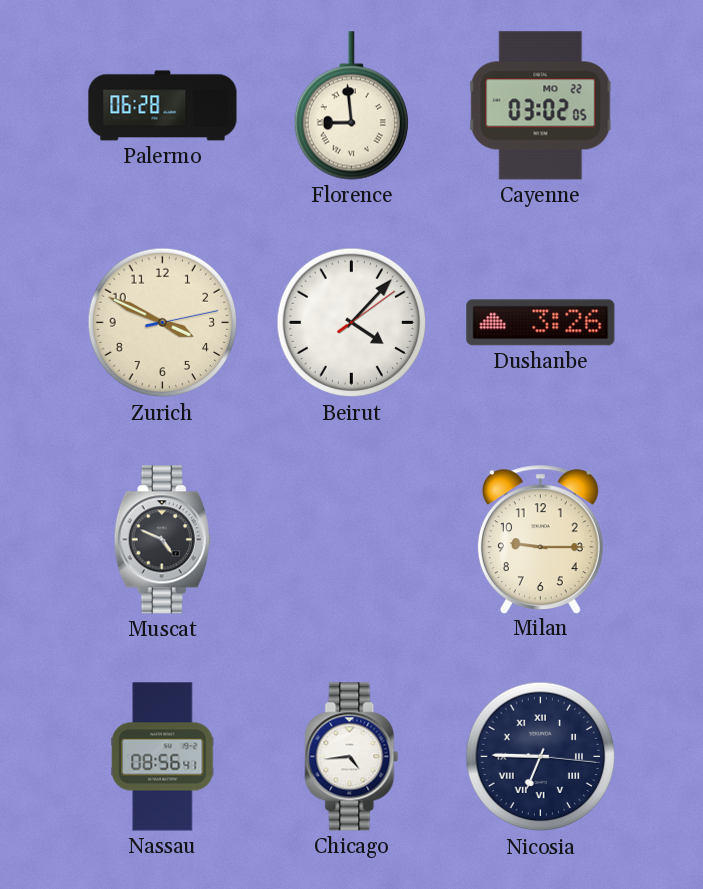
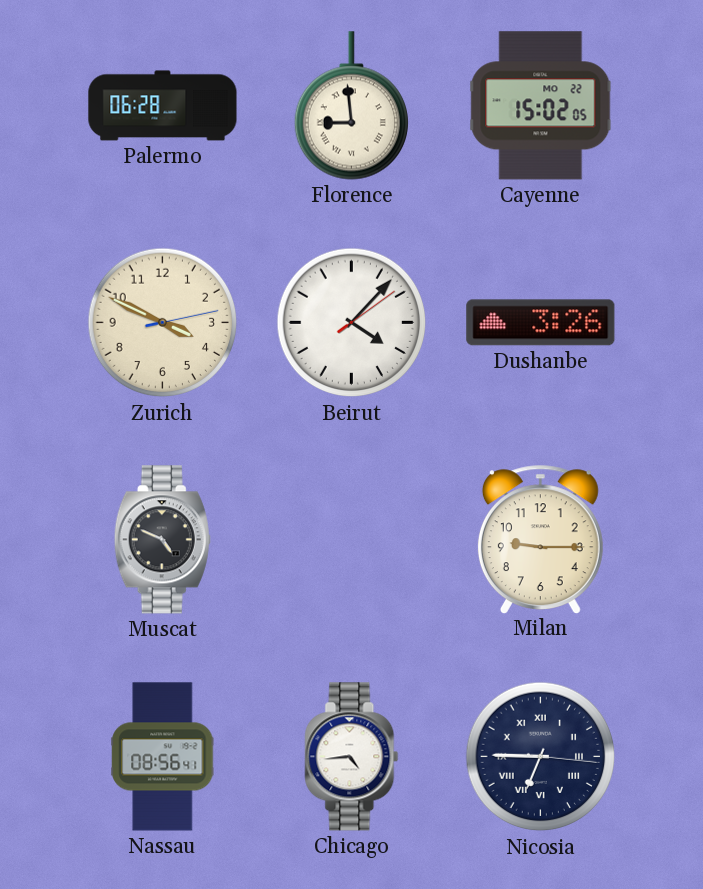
Cayenne: 03:02 -> 15:02 (541, 106)
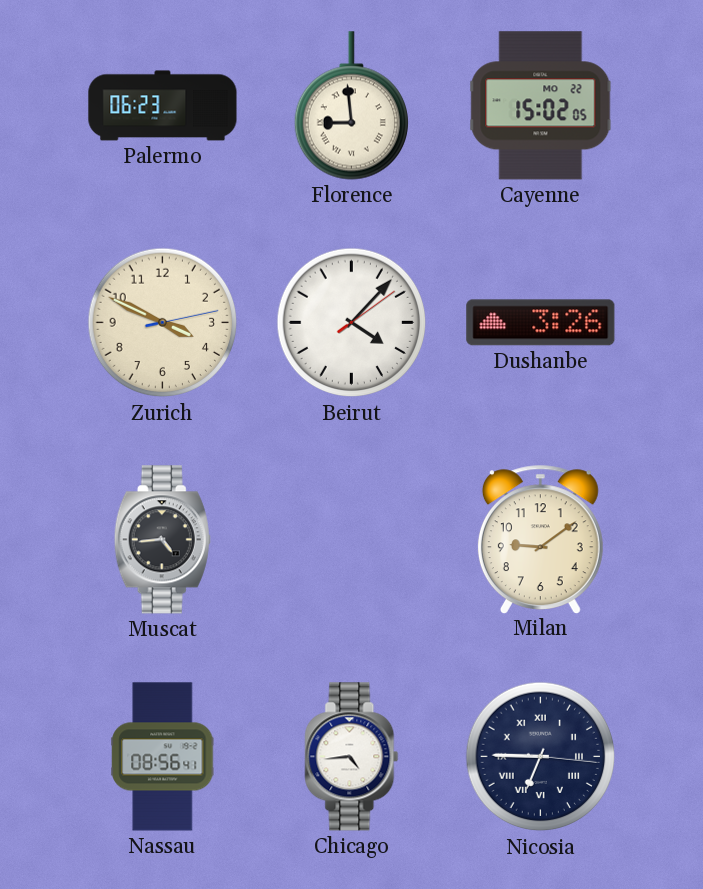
Palermo: 06:28 -> 06:23 (163, 106)
Muscat: 4:49 -> 4:44 (162, 540)
Milan: 9:15 -> 9:09 (540, 539)
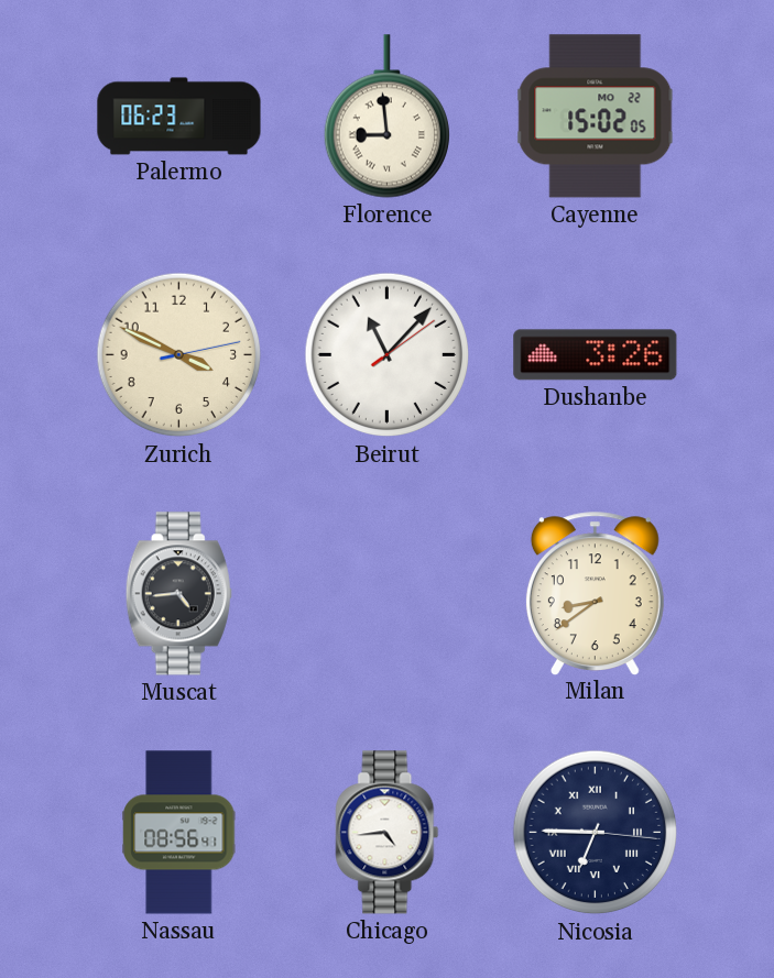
Beirut: 4:07 -> 11:07 (388, 355)
Milan: 9:09 -> 8:39 (595, 593)
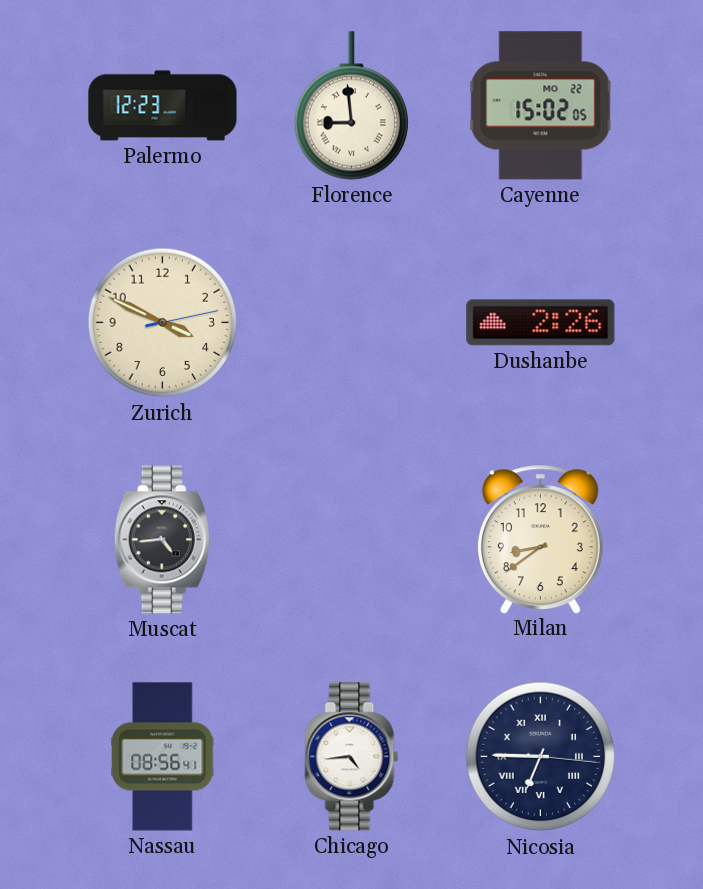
Palermo: 06:23 -> 12:23 (163, 106)
Beirut: 11:07 -> none (388, 355)
Dushanbe: 3:26 -> 2:26 (541, 323)
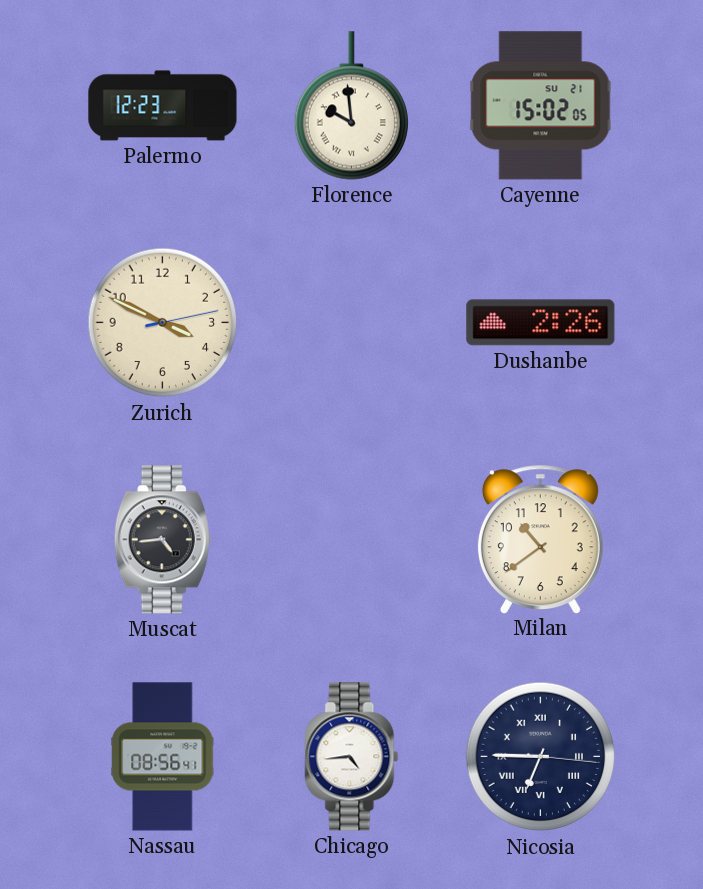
Florence: 8:59 -> 9:59 (351, 106)
Cayenne date: MO 22 -> SU 21 (541, 106)
Milan: 8:39 -> 10:39 (540, 539)
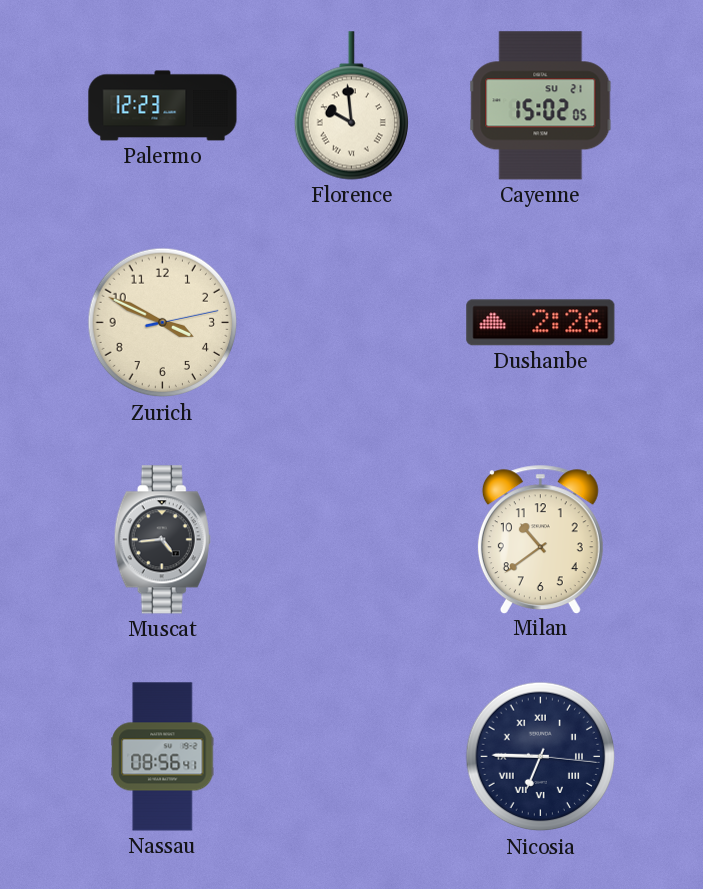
Chicago: 4:44 -> none (352, 757)
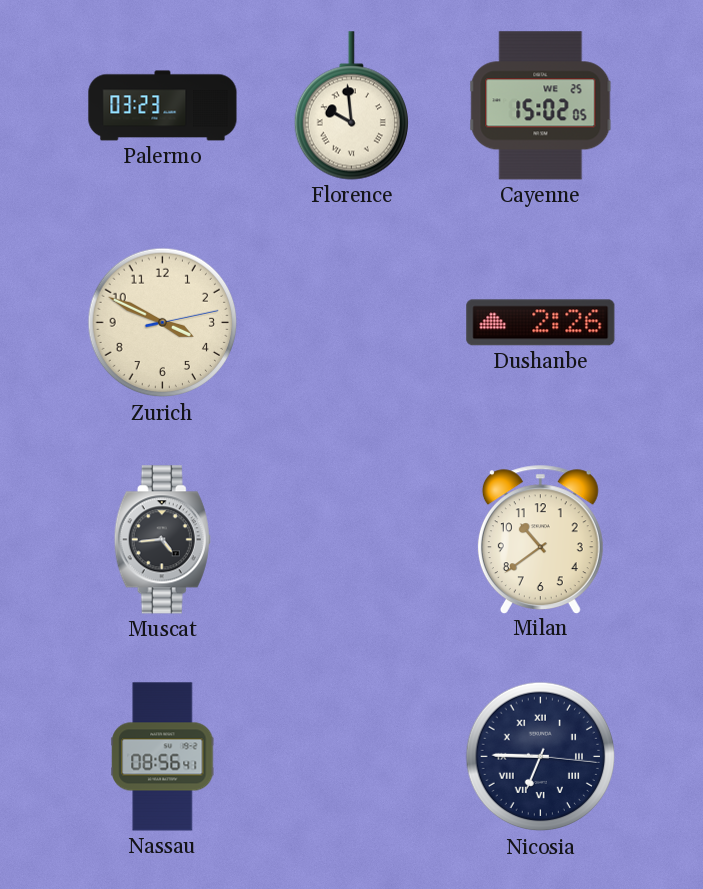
Palermo: 12:23 -> 03:23 (163, 106)
Cayenne date: SU 21 -> WE 25 (541, 106)
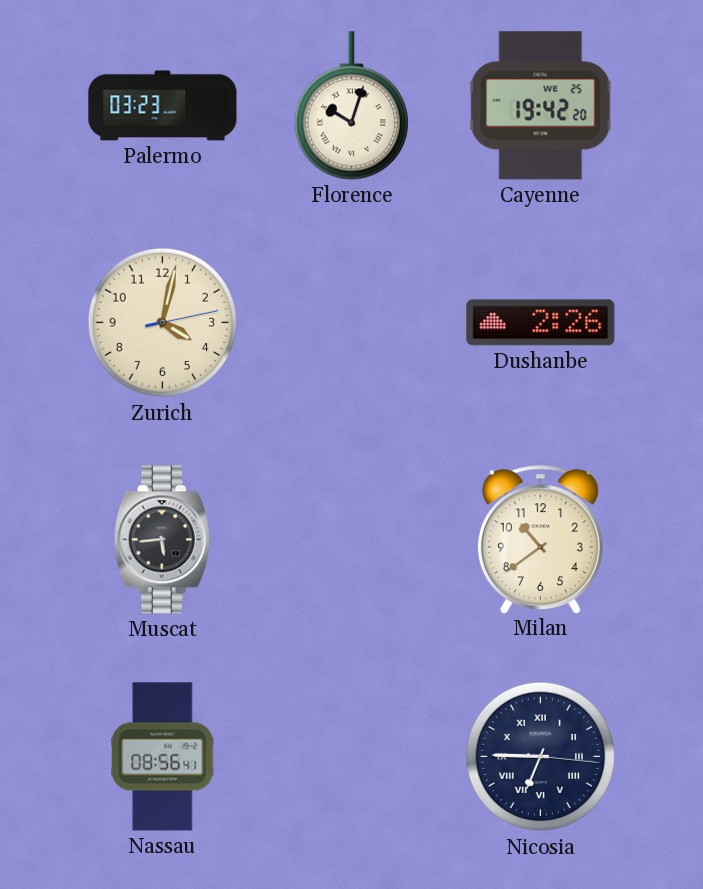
Florence: 9:59 -> 10:03 (351, 106)
Cayenne: 15:02 -> 19:42 (541, 106)
Zurich: 3:49 -> 4:02 (163, 323)
Muscat: 4:44 -> 5:44 (162, 540)
